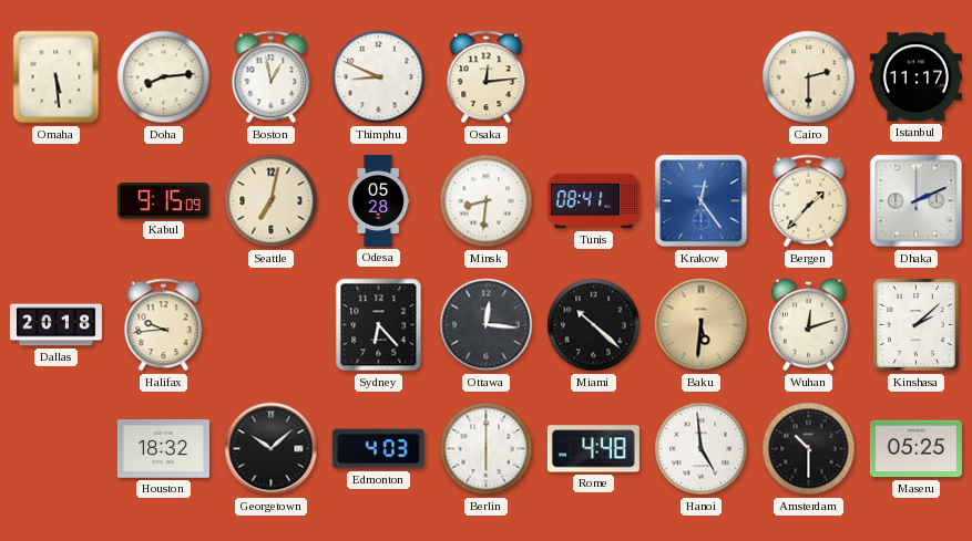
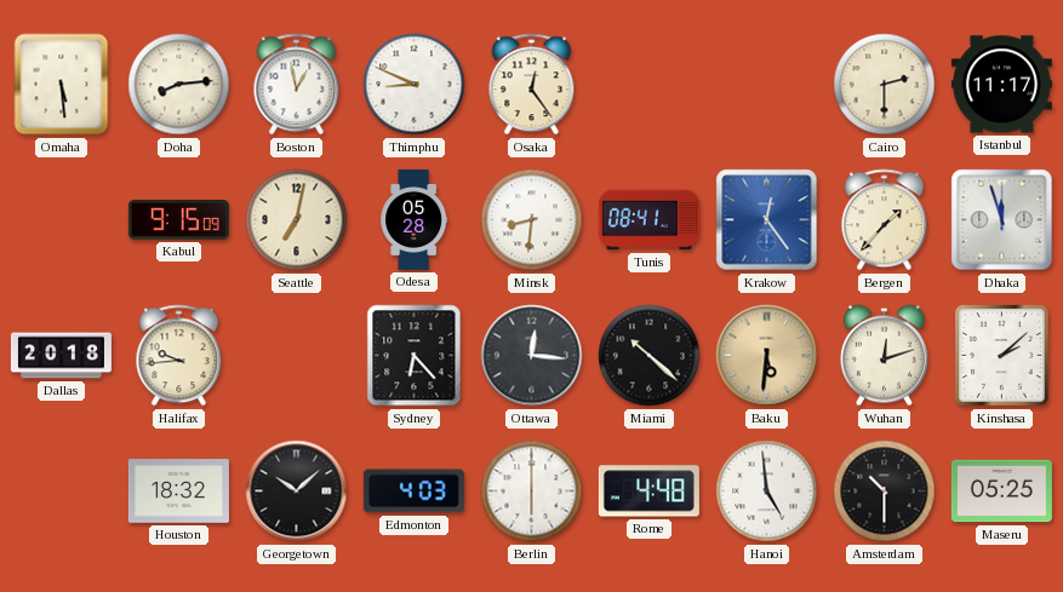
Osaka: 12:14 -> 12:24 (532, 85)
Dhaka: 2:11 -> 11:57 (1002, 220)
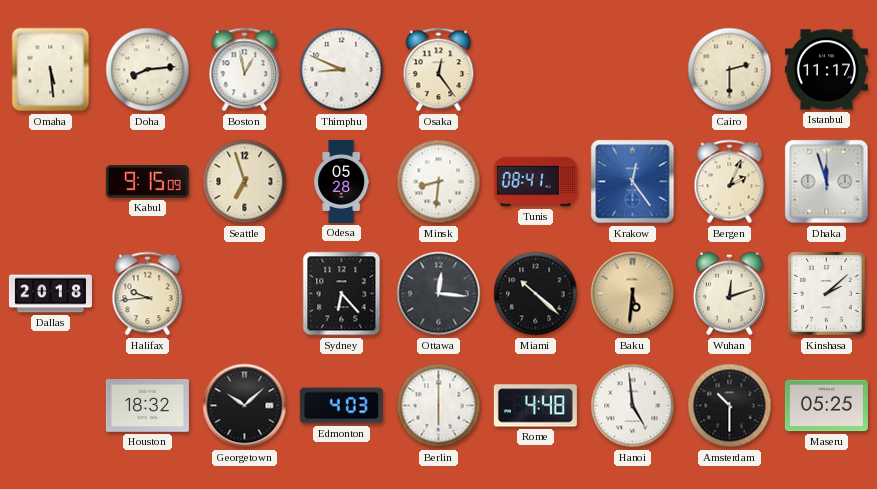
Seattle: 7:02 -> 6:57 (245, 182)
Bergen: 1:37 -> 2:04 (730, 182)
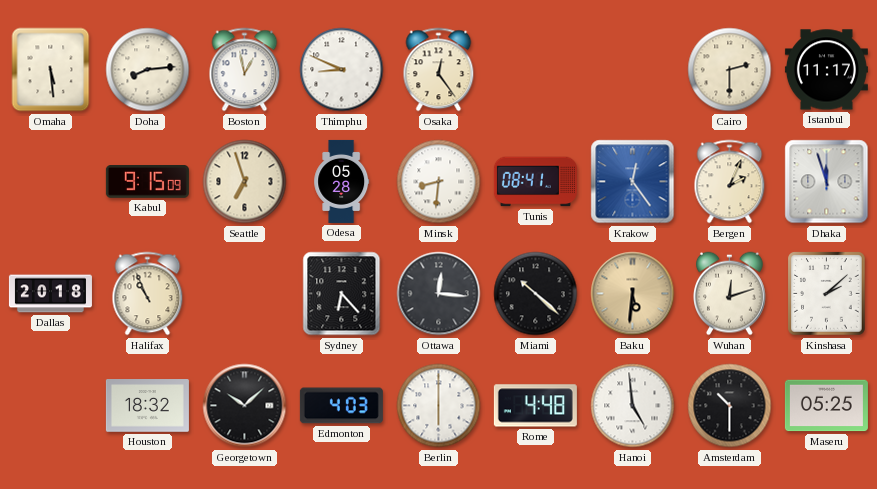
Halifax: 9:44 -> 10:56 (148, 294)
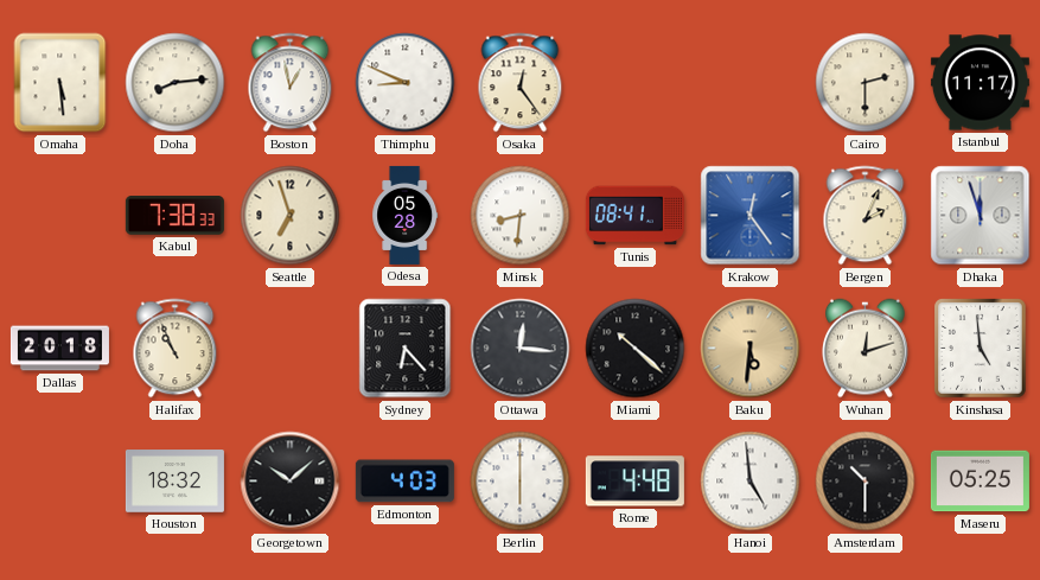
Kabul: 9:15 -> 7:38 (174, 216)
Kinshasa: 2:08 -> 4:59 (981, 349)
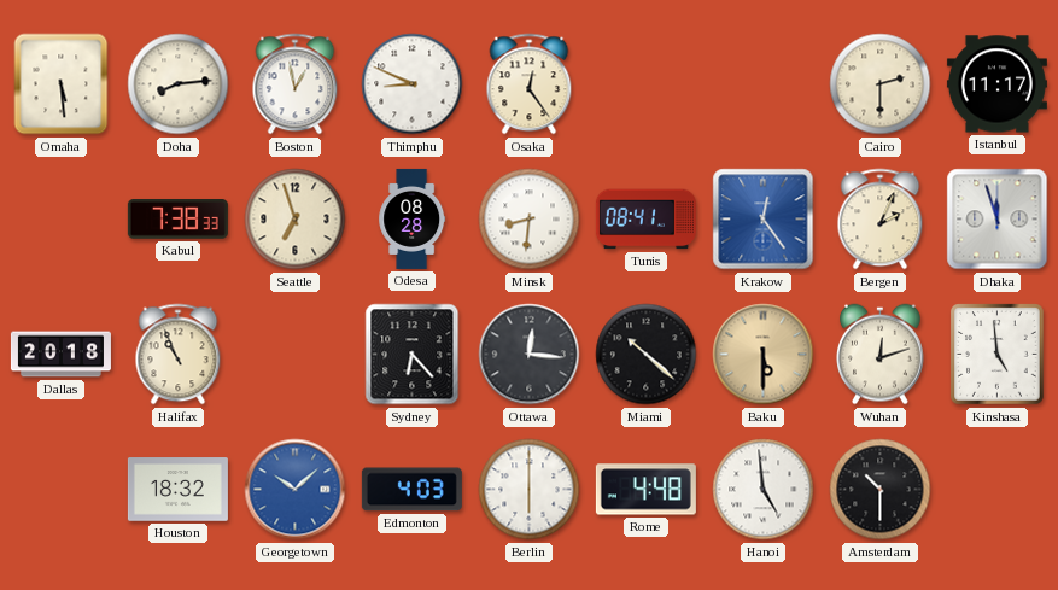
Odesa: 05:28 -> 08:28 (413, 218)
Baku: 5:31 -> 5:30 (764, 355)
Georgetown dial: black -> blue (296, 490)
Maseru: 05:25 -> none (980, 482)
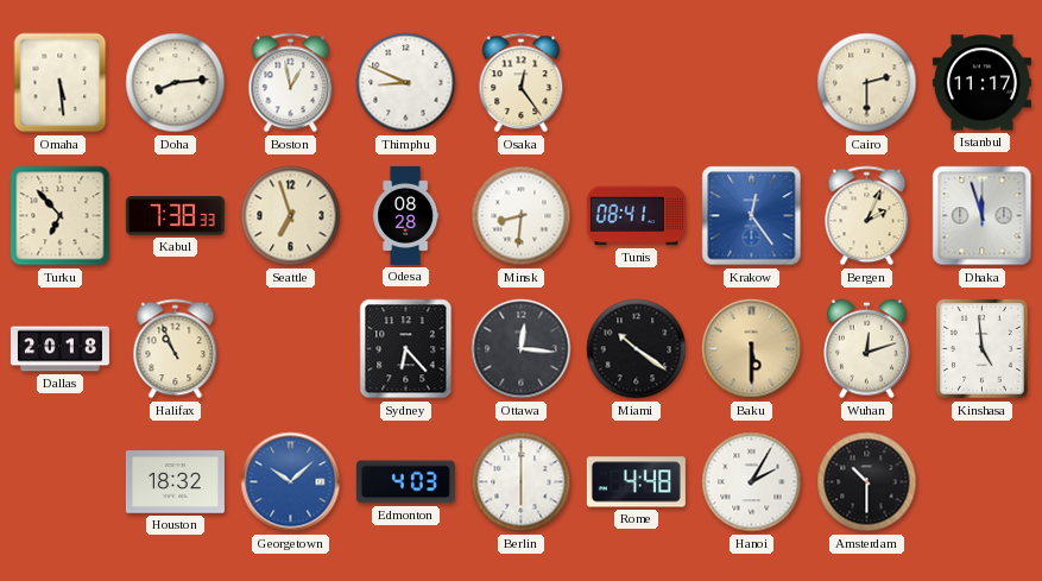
Turku: none -> 6:53 (61, 216)
Miami: 10:22 -> 10:21 (637, 349)
Hanoi: 4:59 -> 2:05 (752, 482)
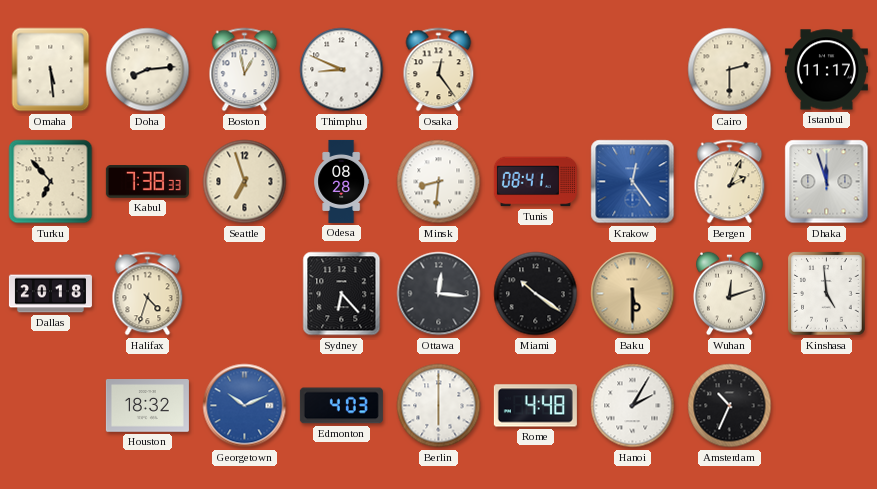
Halifax: 10:56 -> 4:33 (148, 294)
Georgetown: 10:08 -> 10:11 (245, 406)
Amsterdam: 10:30 -> 10:34 (730, 406)
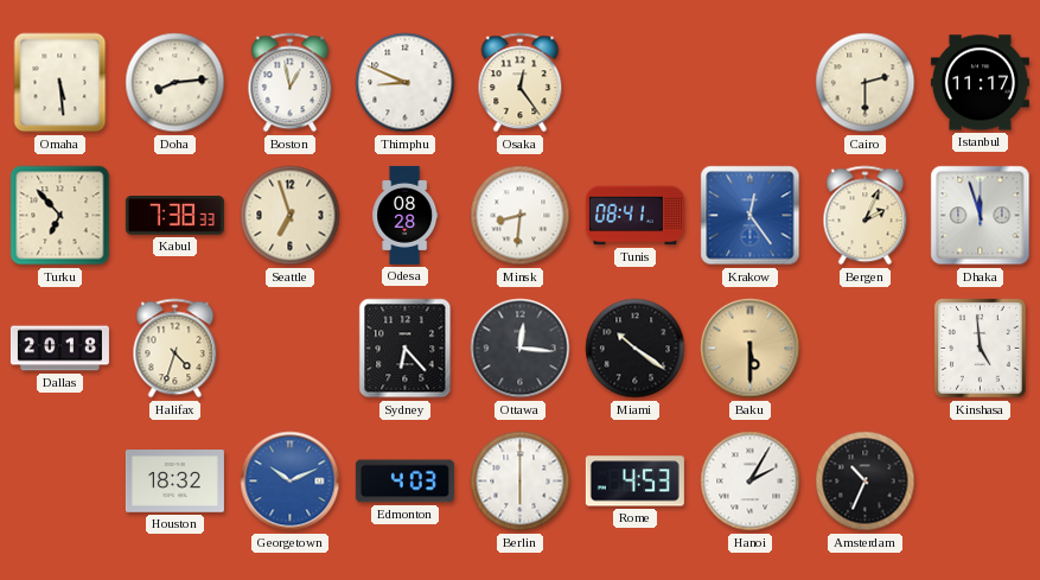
Wuhan: 12:12 -> none (730, 294)
Rome: 4:48 -> 4:53 (634, 482)
